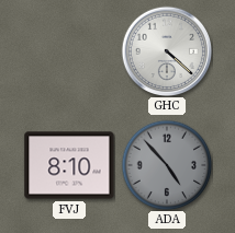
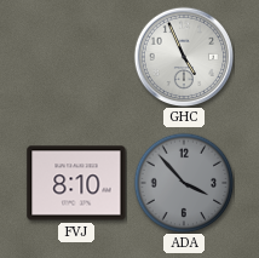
GHC: 4:22 -> 4:56 (183, 56)
ADA: 4:53 -> 3:53 (184, 183)
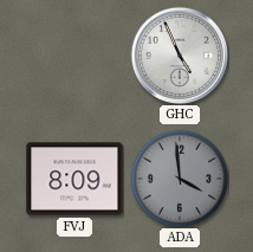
FVJ: 8:10 -> 8:09 (74, 179)
ADA: 3:53 -> 3:59 (180, 179)
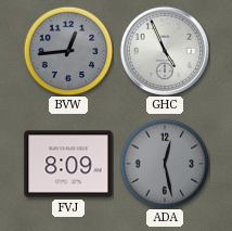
BVW: none -> 12:44 (68, 51)
ADA: 3:59 -> 12:28 (165, 164)
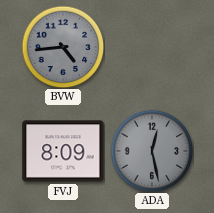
BVW: 12:44 -> 4:44 (63, 47)
GHC: 4:56 -> none (164, 50)
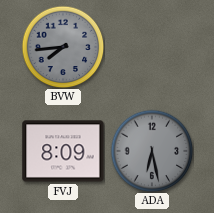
BVW: 4:44 -> 7:44 (63, 47)
ADA: 12:28 -> 6:28 (152, 151)
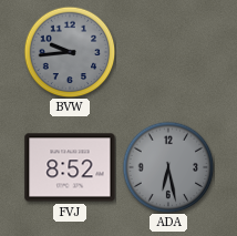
BVW: 7:44 -> 9:44 (70, 52)
FVJ: 8:09 -> 8:52 (70, 167)
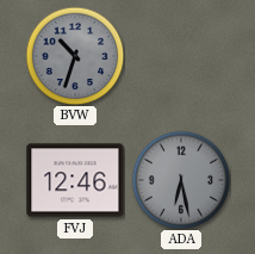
BVW: 9:44 -> 10:33 (75, 56)
FVJ: 8:52 -> 12:46 (75, 180)
